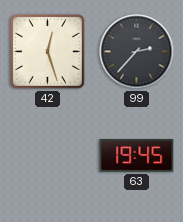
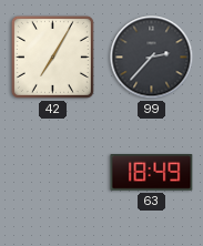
42: 12:27 -> 7:05 (52, 57)
63: 19:45 -> 18:49 (152, 173)
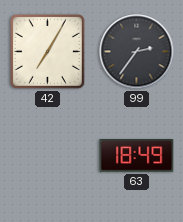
99: 2:37 -> 2:36 (137, 52)
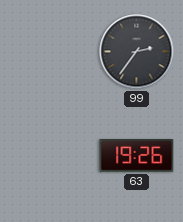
42: 7:05 -> none (47, 51)
63: 18:49 -> 19:26 (137, 156)
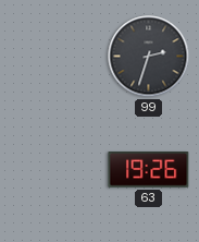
99: 2:36 -> 2:33 (149, 57)
